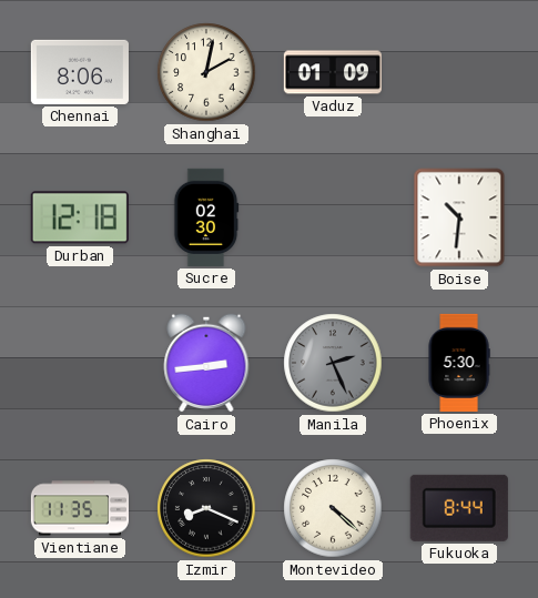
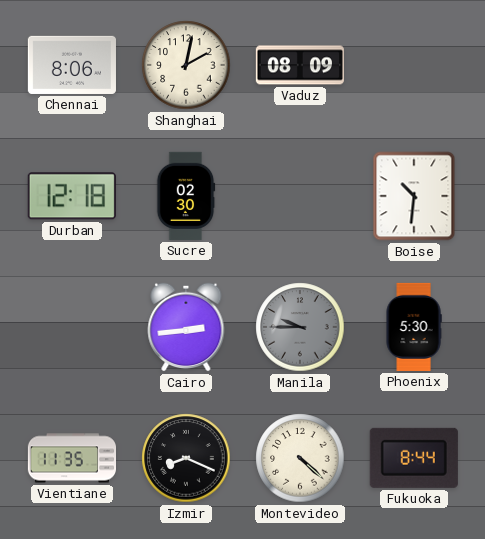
Vaduz: 01:09 -> 08:09 (300, 65)
Manila: 2:26 -> 9:45 (300, 327)
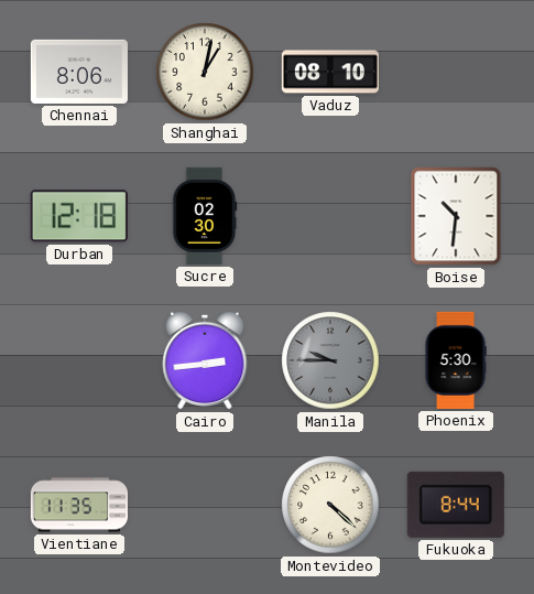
Shanghai: 2:02 -> 1:02 (205, 72)
Vaduz: 08:09 -> 08:10 (330, 72)
Izmir: 8:19 -> none (186, 458)
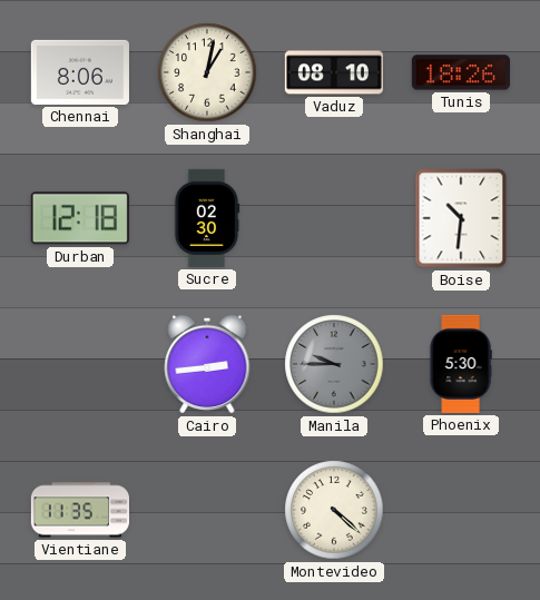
Tunis: none -> 18:26 (461, 72)
Fukuoka: 8:44 -> none (456, 505)
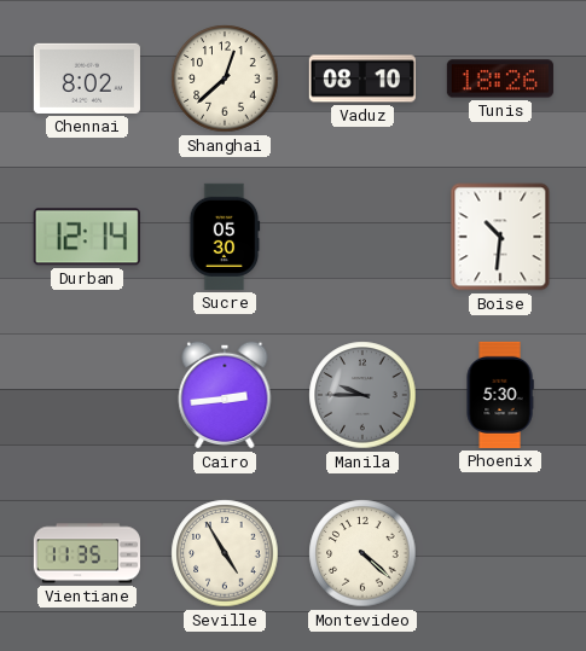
Chennai: 8:06 -> 8:02 (87, 79)
Shanghai: 1:02 -> 12:38 (225, 79)
Durban: 12:18 -> 12:14 (87, 237)
Sucre: 02:30 -> 05:30 (225, 237)
Seville: none -> 4:55 (225, 553)
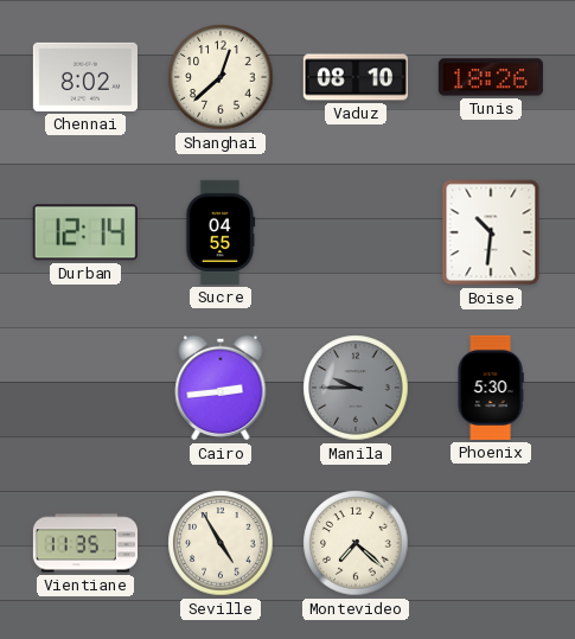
Sucre: 05:30 -> 04:55 (221, 232)
Montevideo: 4:22 -> 7:22 (356, 543)
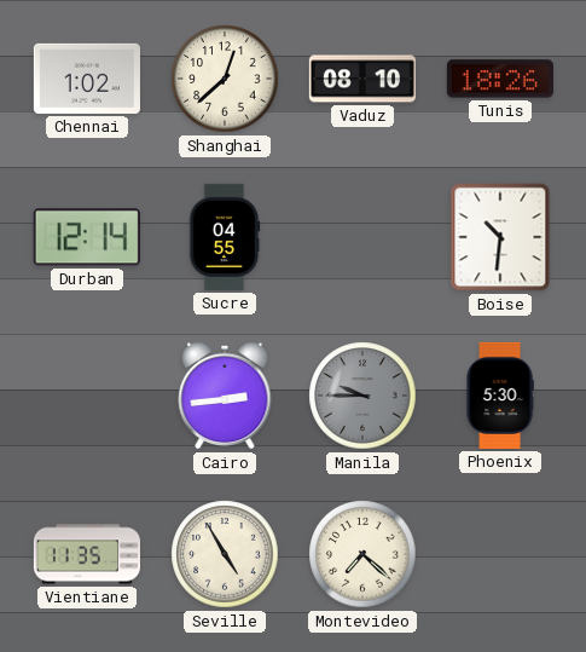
Chennai: 8:02 -> 1:02 (87, 79)
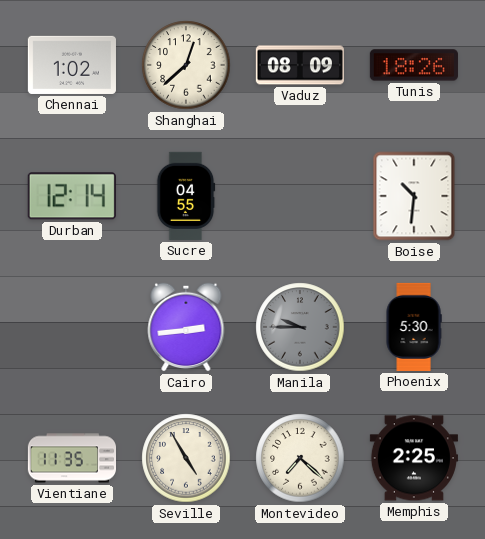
Vaduz: 08:10 -> 08:09 (300, 65)
Memphis: none -> 2:25 (414, 458)
